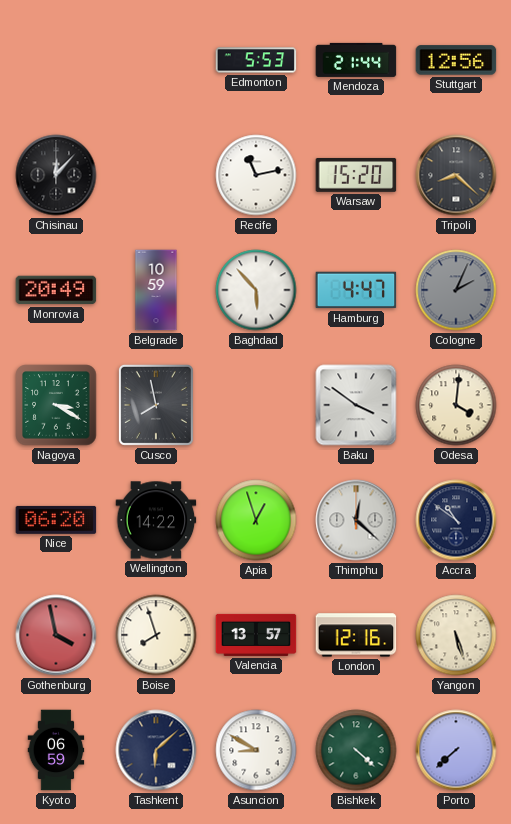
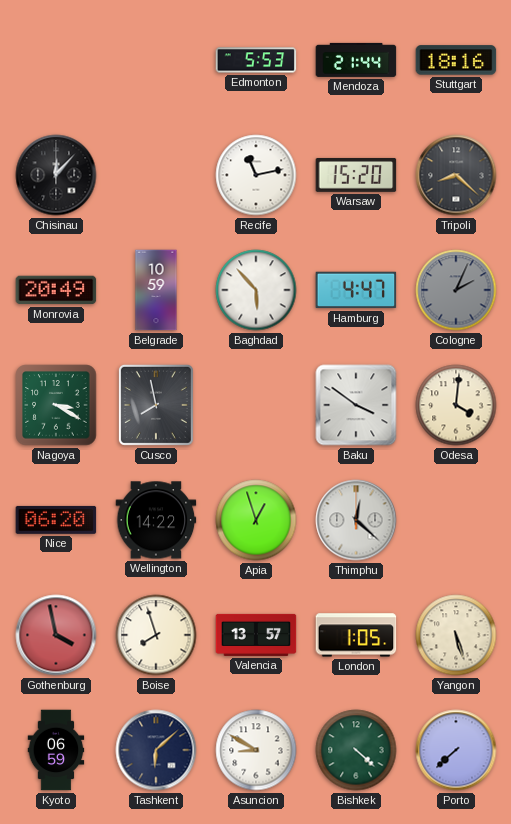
Stuttgart: 12:56 -> 18:16 (456, 60)
Accra: 10:51 -> none (456, 520)
London: 12:16 -> 1:05 (356, 635)
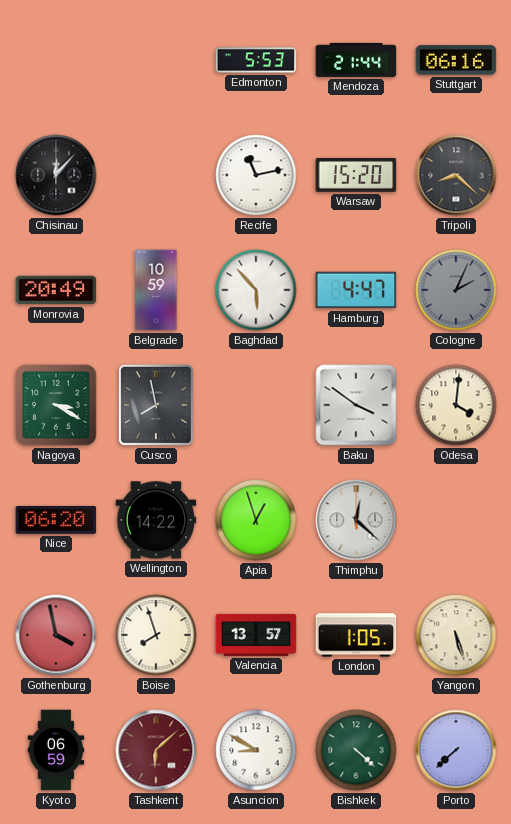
Stuttgart: 18:16 -> 06:16 (456, 60)
Tashkent dial: navy -> burgundy (156, 750)
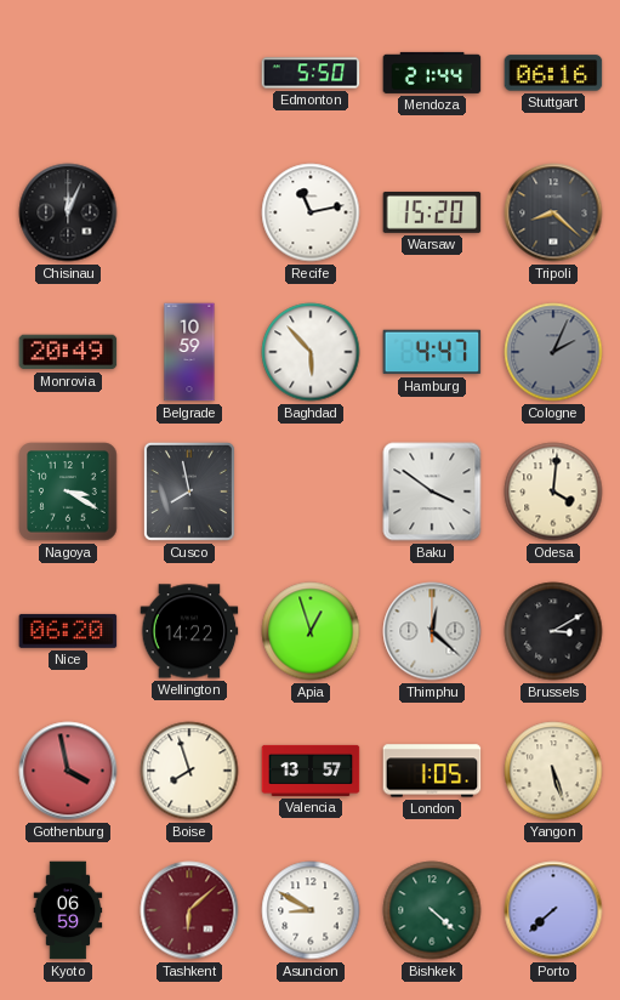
Edmonton: 5:53 -> 5:50 (311, 73)
Chisinau: 12:07 -> 12:04 (68, 212)
Brussels: none -> 3:10 (553, 631)
